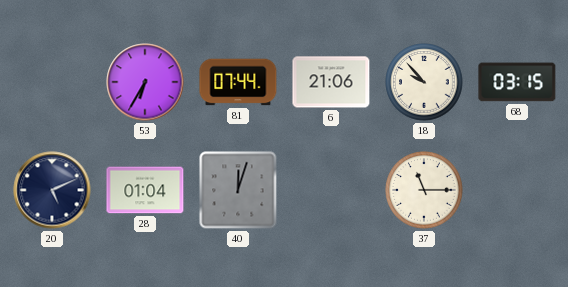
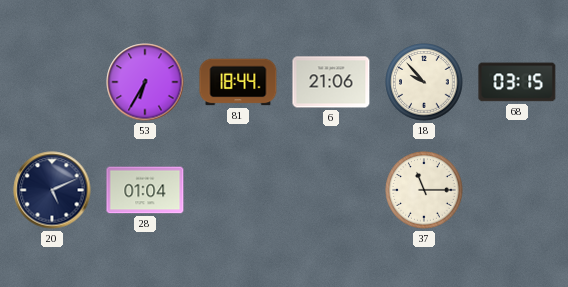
81: 07:44 -> 18:44 (238, 82)
40: 12:03 -> none (238, 190)
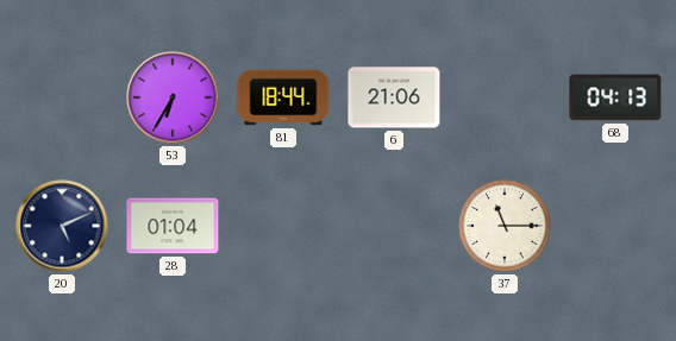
18: 9:53 -> none (424, 82)
68: 03:15 -> 04:13 (615, 97)
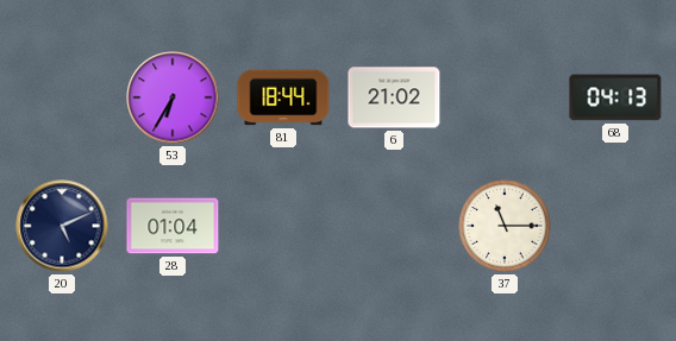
6: 21:06 -> 21:02 (394, 97)
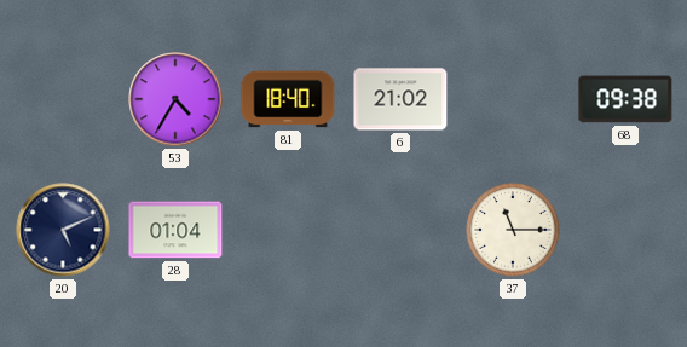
53: 6:35 -> 4:35 (175, 99)
81: 18:44 -> 18:40 (288, 99)
68: 04:13 -> 09:38 (625, 99)
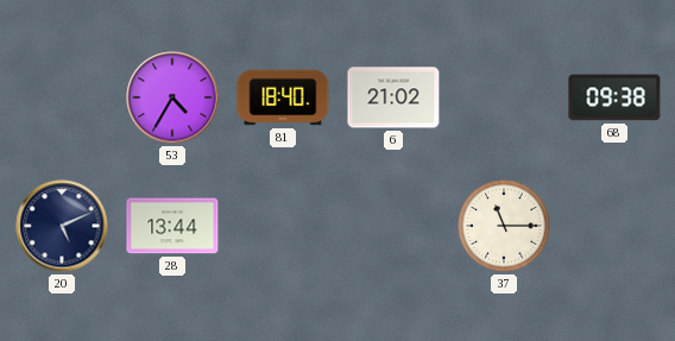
28: 01:04 -> 13:44 (172, 226)
